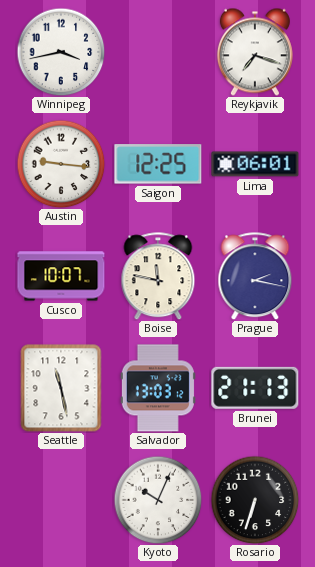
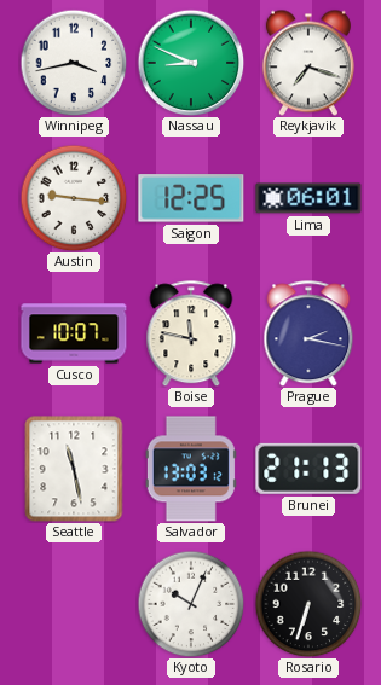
Nassau: none -> 8:49 (191, 63)
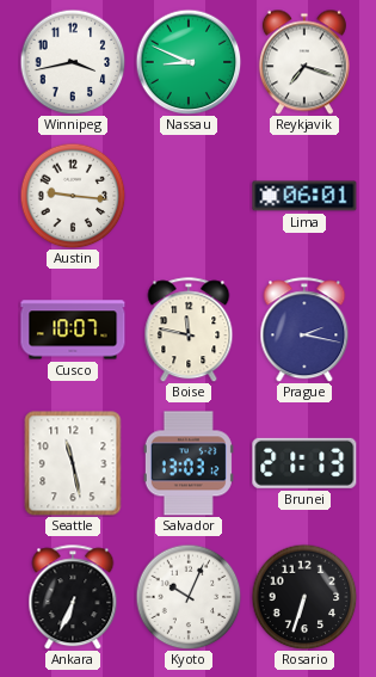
Saigon: 12:25 -> none (191, 198)
Ankara: none -> 6:34 (73, 597)
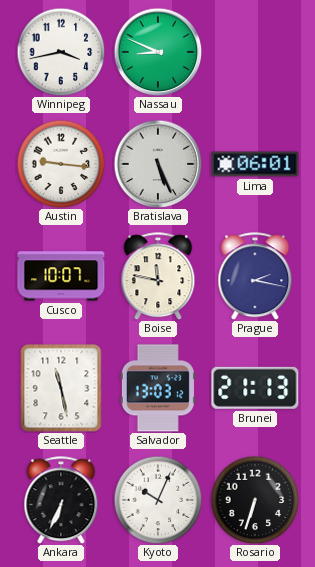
Reykjavik: 7:18 -> none (304, 62)
Bratislava: none -> 5:26 (158, 164)
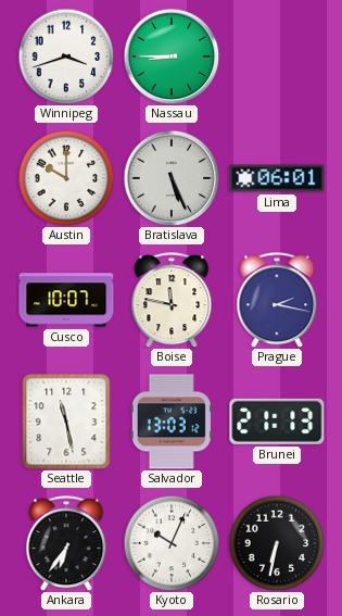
Winnipeg: 3:43 -> 3:42 (66, 56)
Nassau: 8:49 -> 8:45 (172, 56)
Austin: 9:16 -> 10:00 (66, 178)
Ankara: 6:34 -> 6:36 (66, 543)
Rosario: 6:33 -> 6:32 (277, 543)
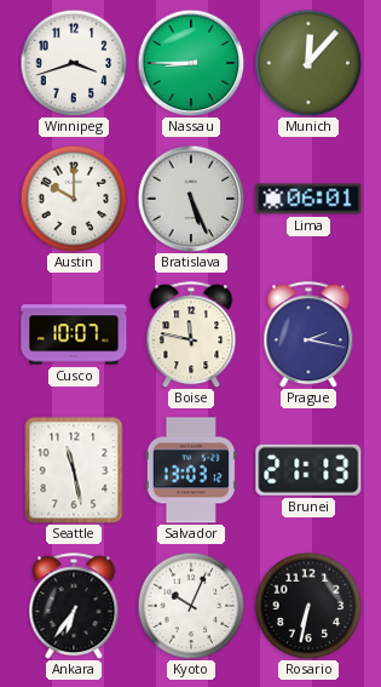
Munich: none -> 12:07 (308, 63)
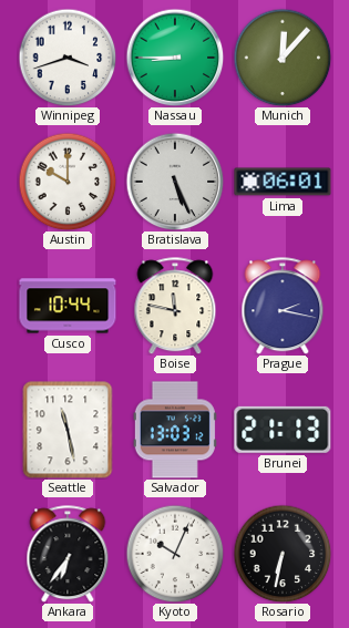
Cusco: 10:07 -> 10:44 (68, 306)
